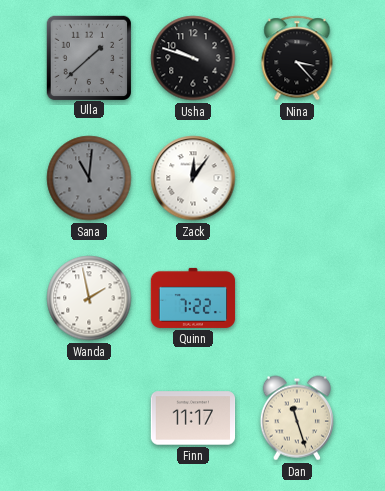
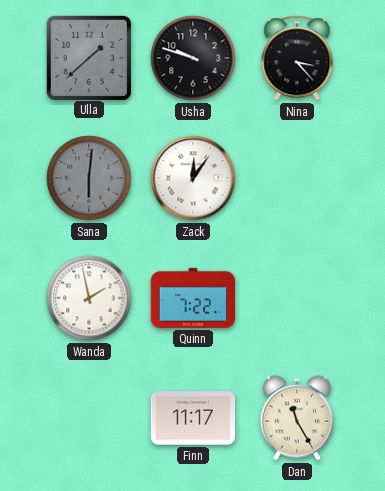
Sana: 11:01 -> 6:01 (89, 178)
Dan: 11:27 -> 11:25 (296, 418)
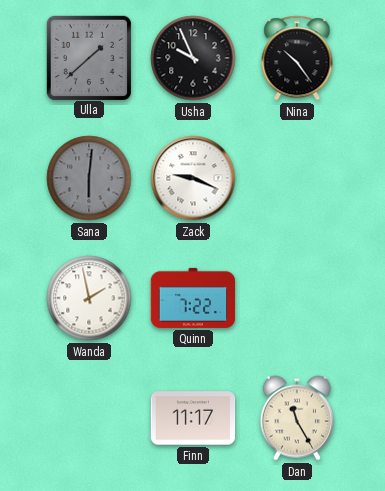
Usha: 9:48 -> 9:56 (193, 58)
Nina: 3:23 -> 10:24 (297, 58)
Zack: 12:06 -> 9:19 (193, 178)
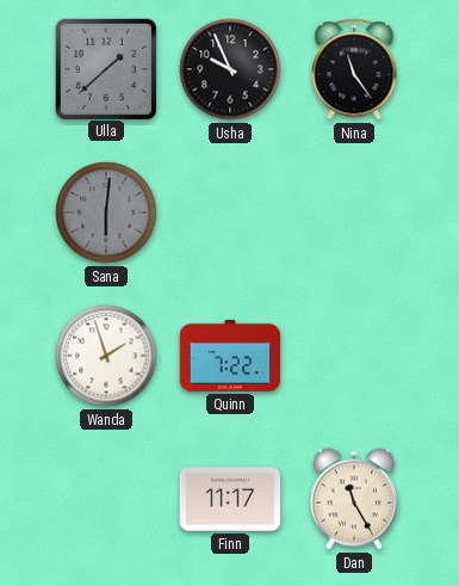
Nina: 10:24 -> 11:24 (354, 69)
Zack: 9:19 -> none (193, 178)
Wanda: 1:58 -> 1:57 (106, 356)
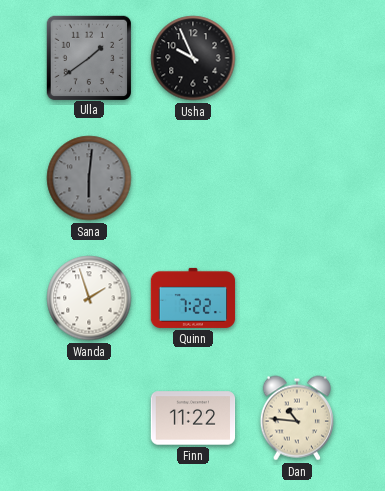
Ulla: 1:38 -> 1:39 (88, 57)
Nina: 11:24 -> none (354, 69)
Finn: 11:17 -> 11:22 (193, 418)
Dan: 11:25 -> 10:46 (296, 418)
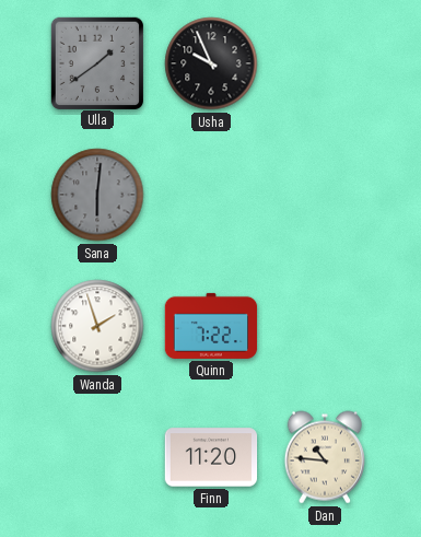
Finn: 11:22 -> 11:20 (211, 457)
